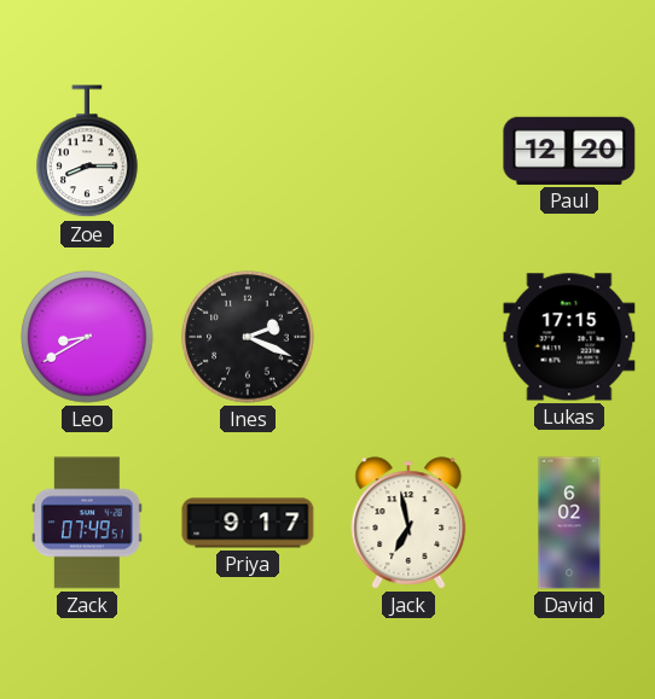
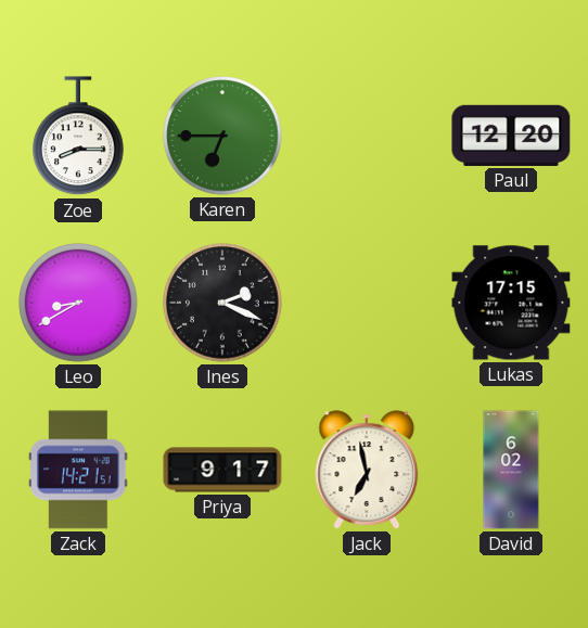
Karen: none -> 6:45 (222, 136)
Zack: 07:49 -> 14:21 (78, 470)
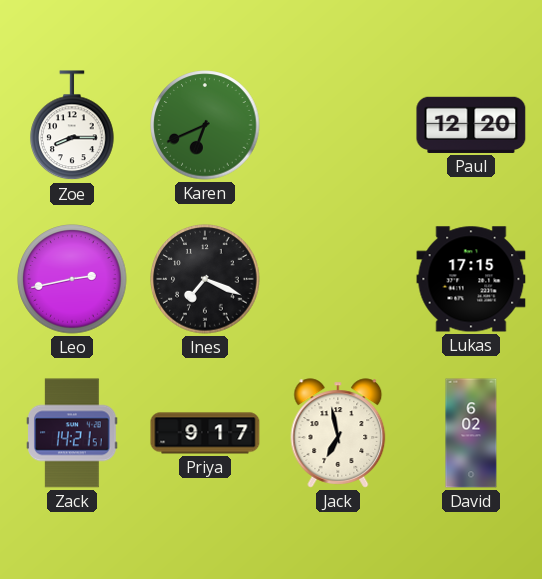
Karen: 6:45 -> 6:41 (205, 125)
Leo: 8:40 -> 2:43 (72, 279)
Ines: 2:19 -> 7:19 (205, 279)
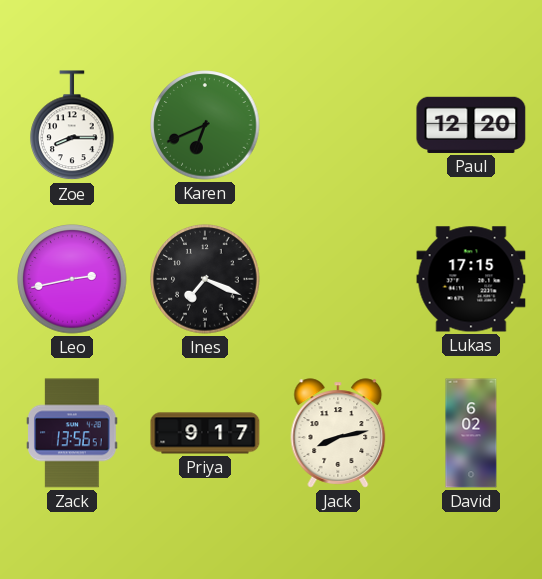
Zack: 14:21 -> 13:56 (72, 433)
Jack: 6:58 -> 8:13 (338, 433)
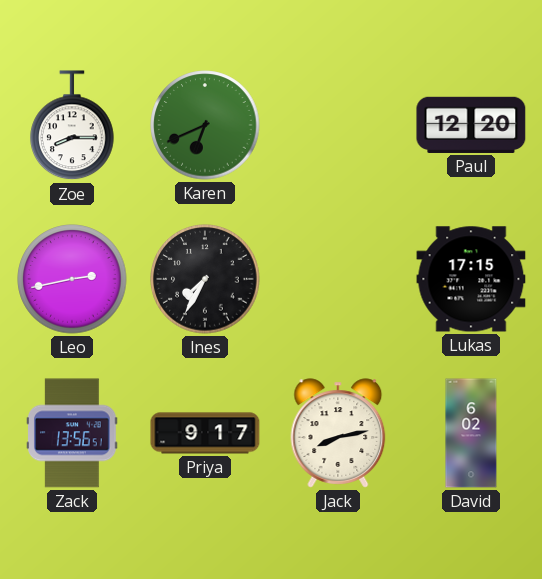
Ines: 7:19 -> 7:35 (205, 279)
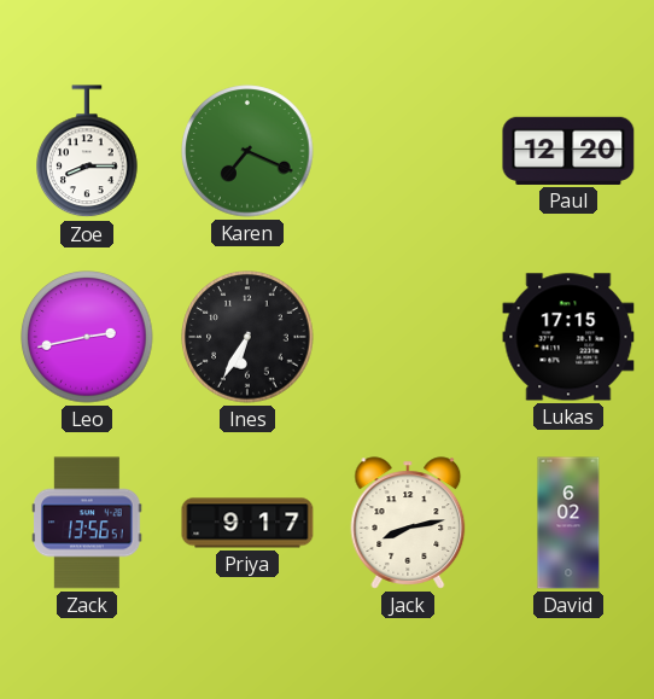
Karen: 6:41 -> 7:19 (247, 151)
Ines: 7:35 -> 6:35 (247, 337)
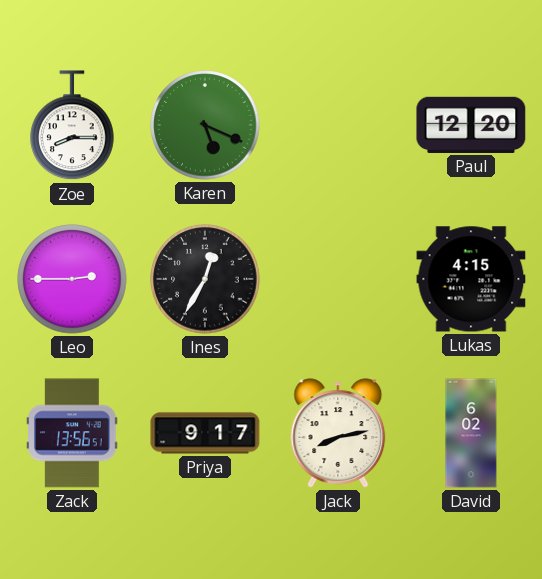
Karen: 7:19 -> 5:19 (205, 125)
Leo: 2:43 -> 2:45 (72, 279)
Ines: 6:35 -> 12:35 (205, 279)
Lukas: 17:15 -> 4:15 (471, 279)
